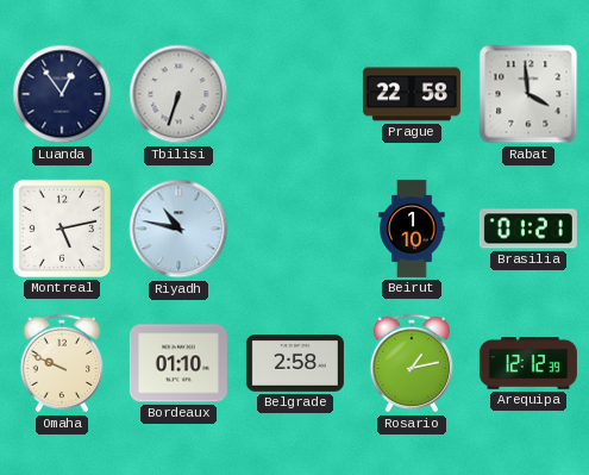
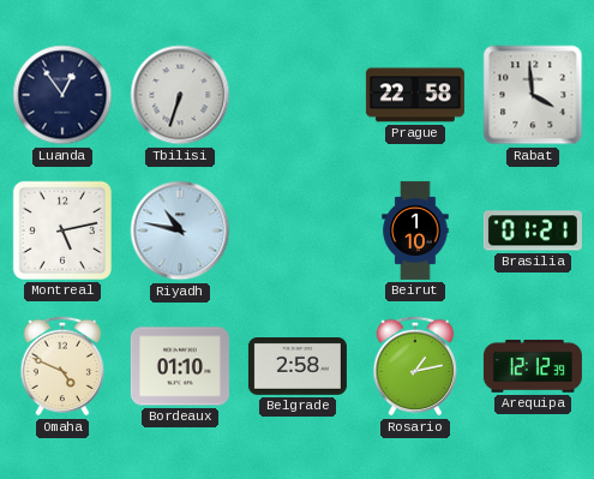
Omaha: 9:49 -> 4:49 (62, 366)
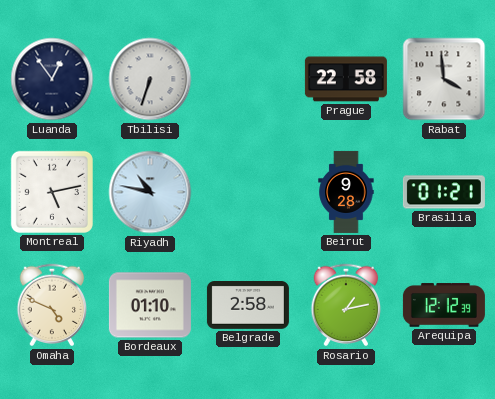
Beirut: 1:10 -> 9:28 (346, 192)
